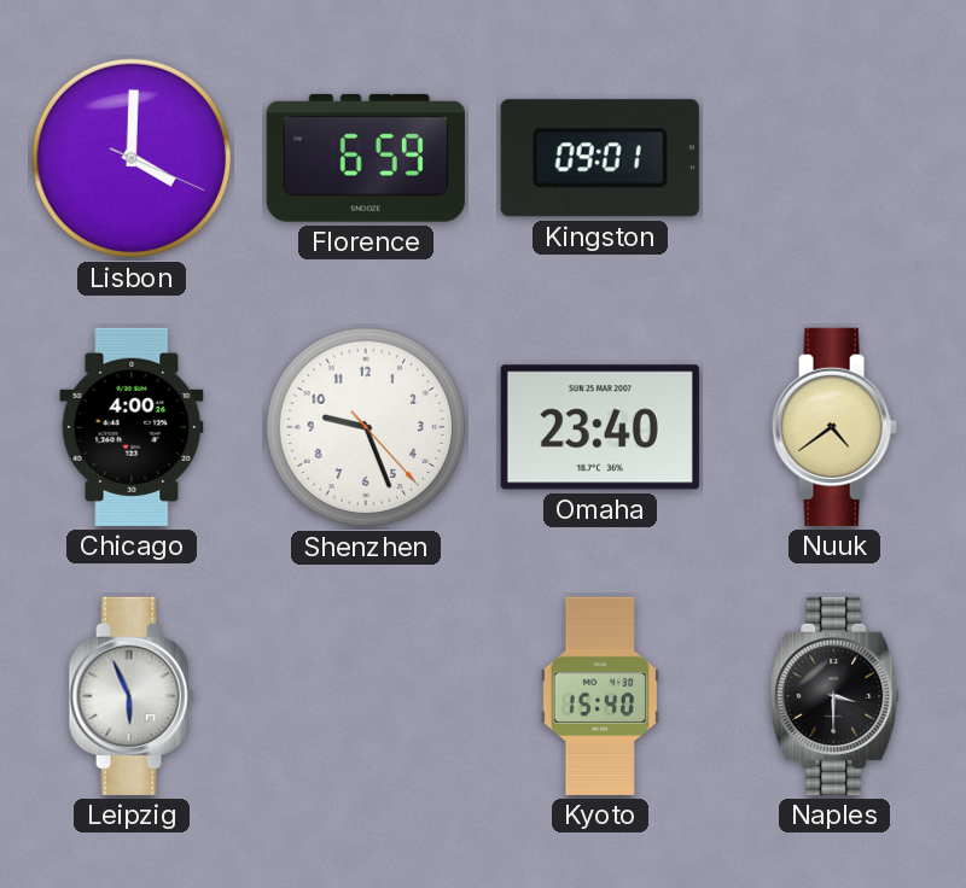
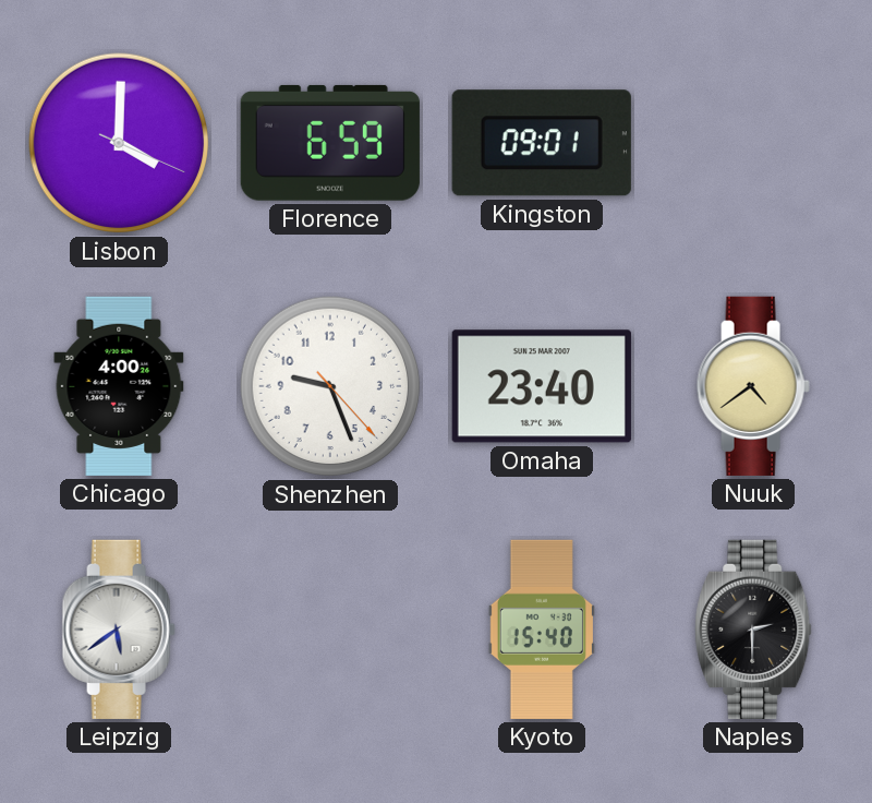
Leipzig: 5:56 -> 5:39 (119, 630)
Naples: 3:30 -> 2:30 (753, 630)
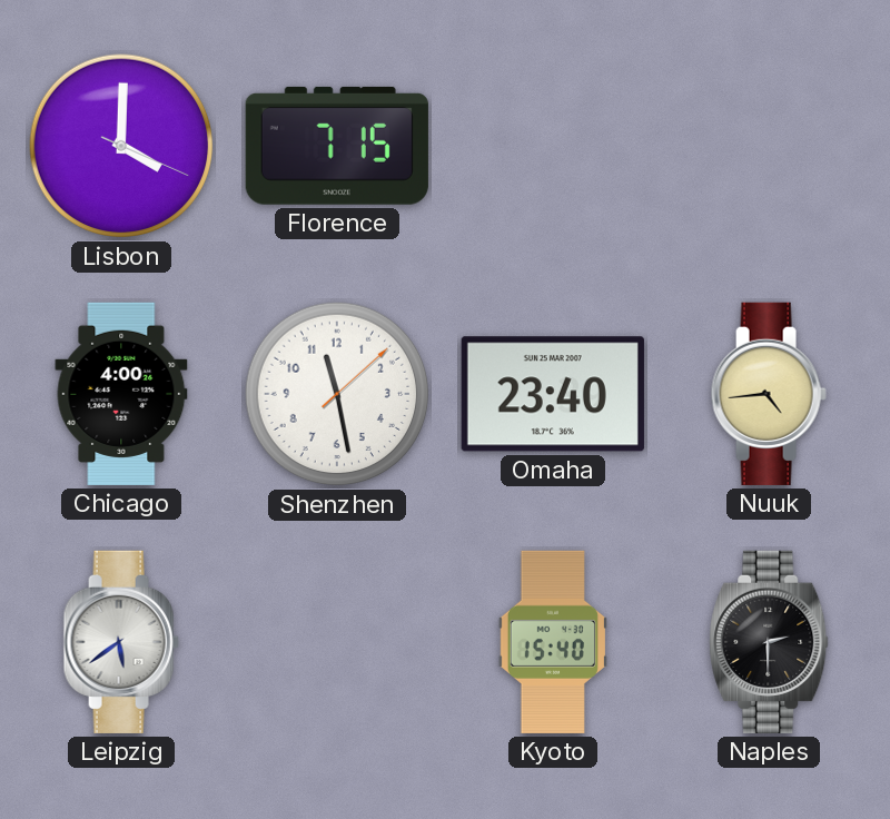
Florence: 6:59 -> 7:15 (337, 146)
Kingston: 09:01 -> none (542, 143)
Shenzhen: 9:26 -> 11:28 (337, 394)
Nuuk: 4:39 -> 4:44 (769, 394)
